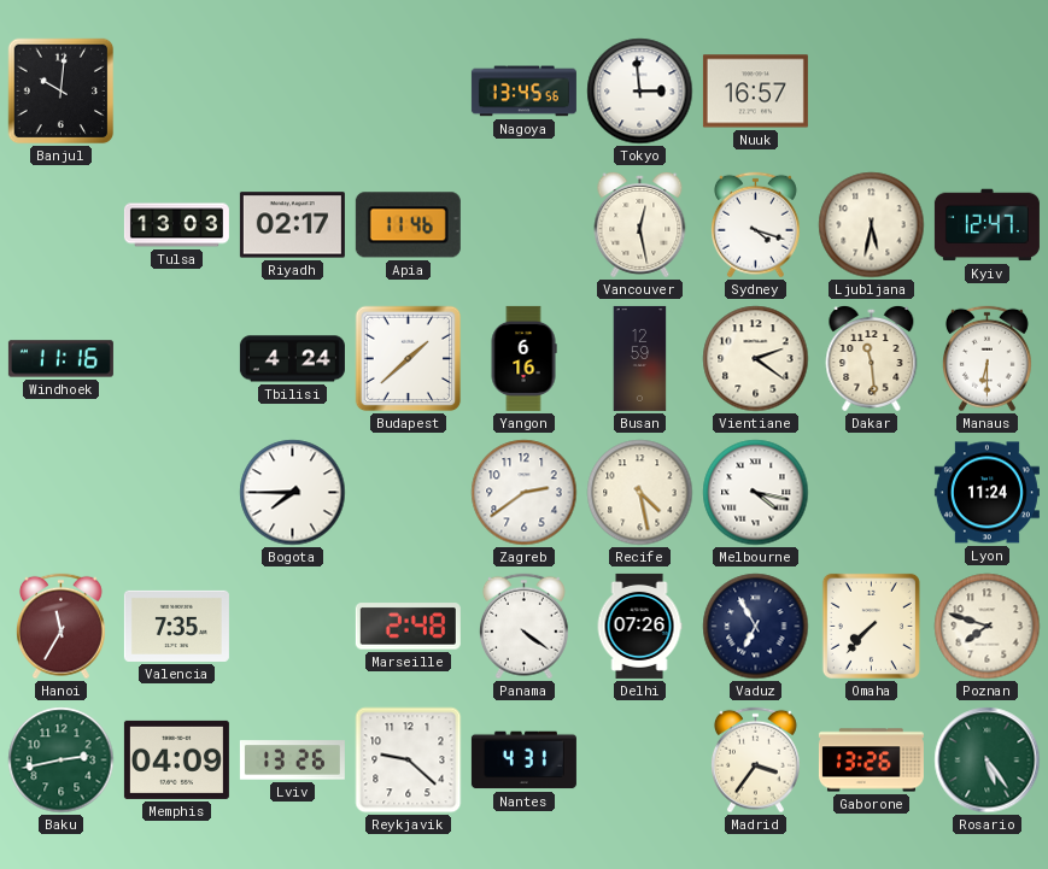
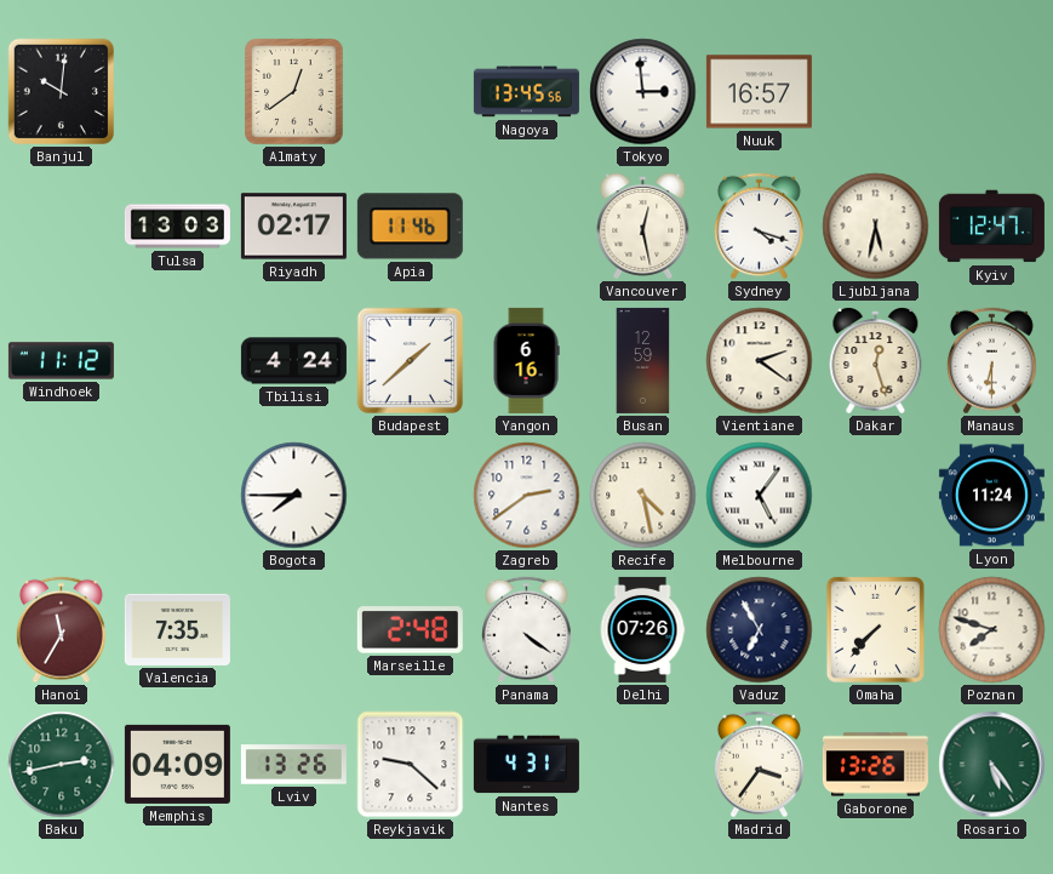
Almaty: none -> 12:39 (294, 92)
Windhoek: 11:16 -> 11:12 (61, 361)
Dakar: 11:29 -> 12:27 (876, 360)
Melbourne: 4:17 -> 5:06 (760, 496)
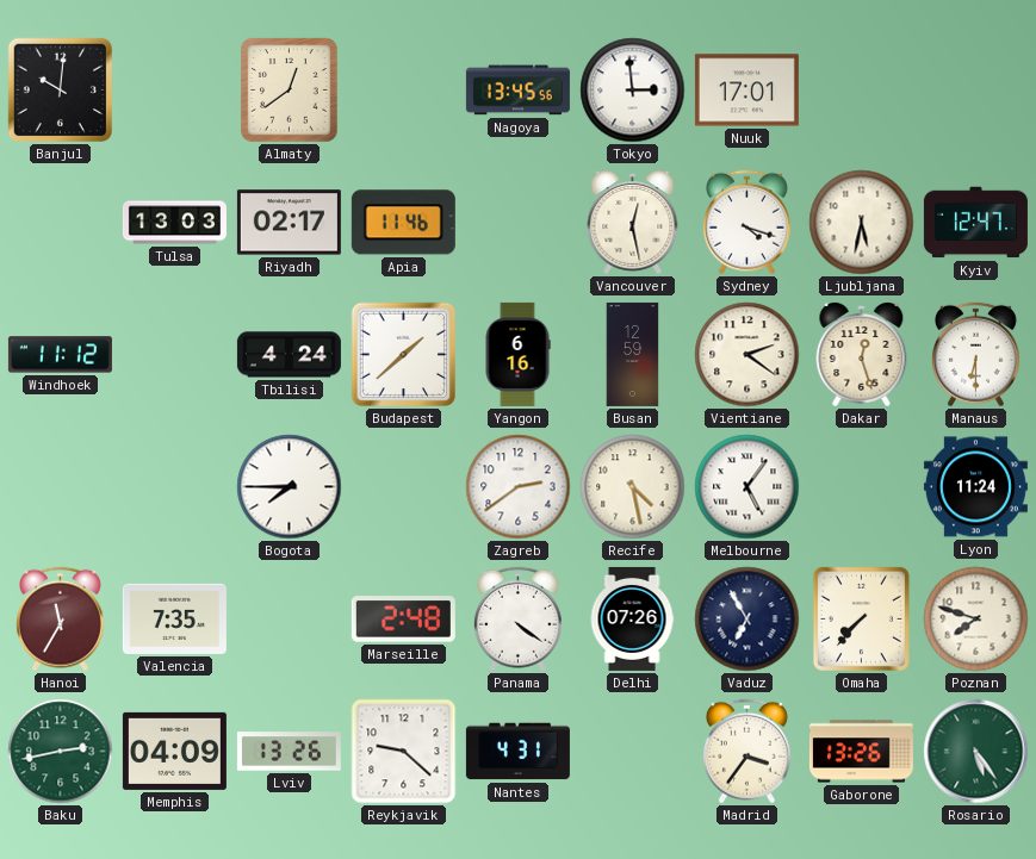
Nuuk: 16:57 -> 17:01 (746, 91)
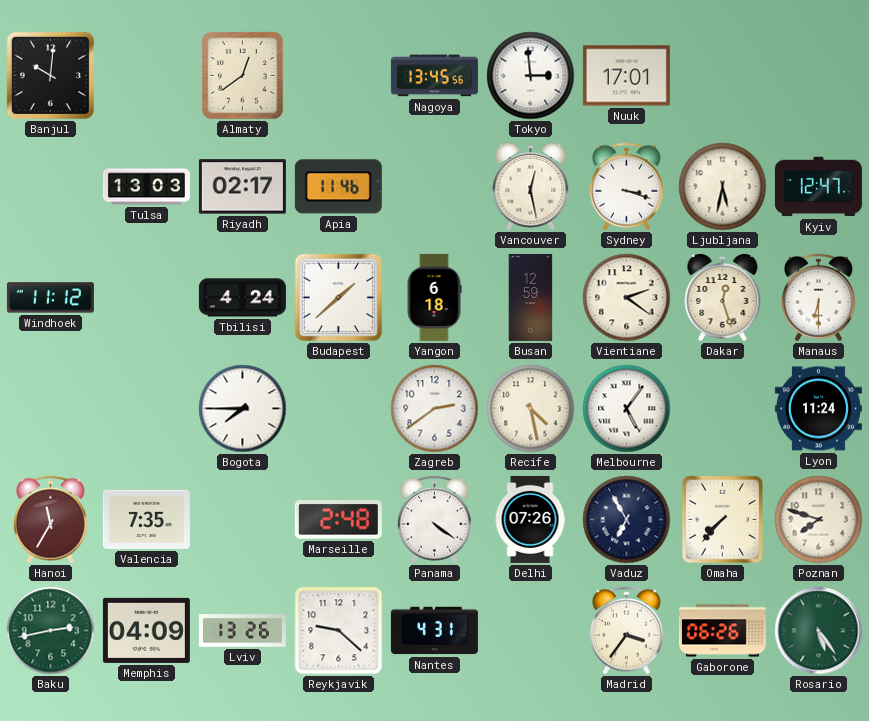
Sydney: 4:18 -> 3:18 (626, 187)
Yangon: 6:16 -> 6:18 (434, 297)
Gaborone: 13:26 -> 06:26 (722, 631)
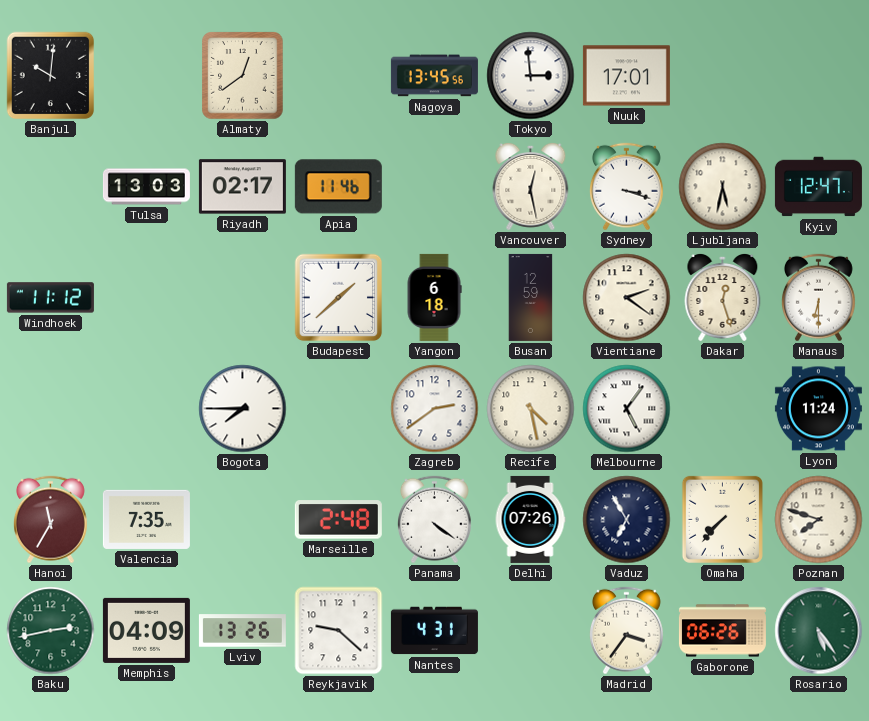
Tbilisi: 4:24 -> none (242, 298)
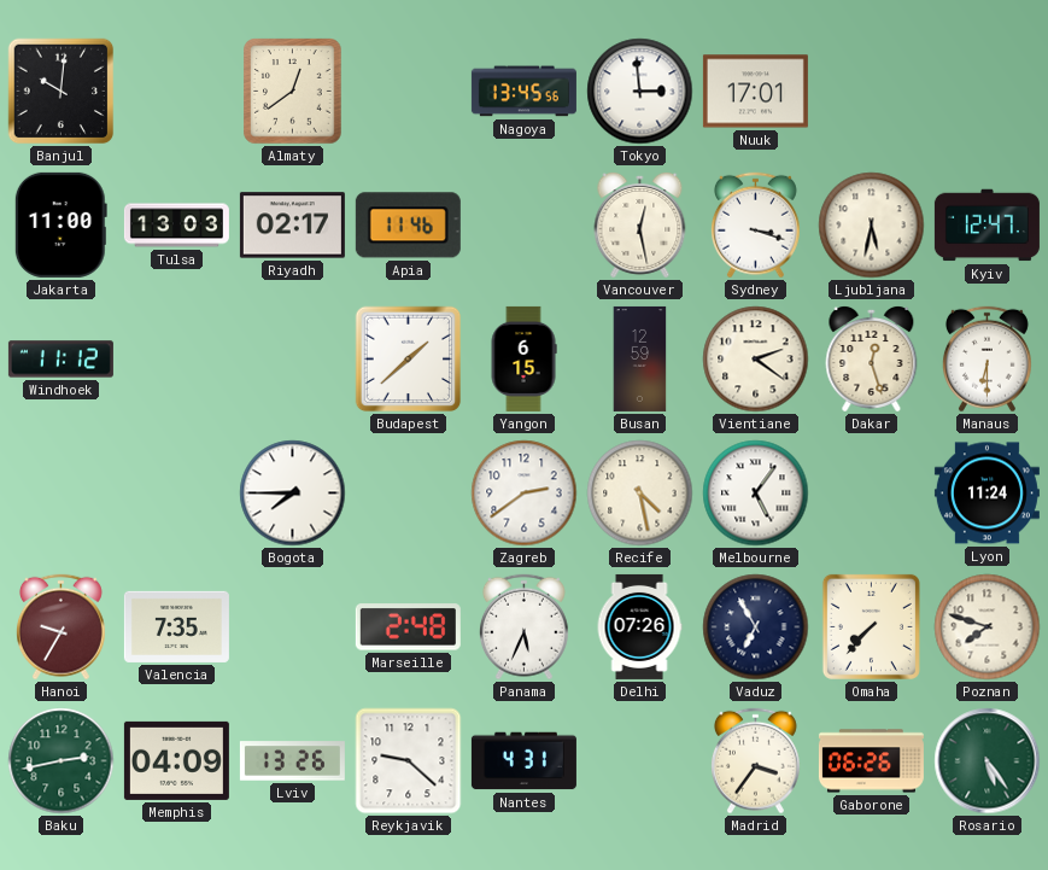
Jakarta: none -> 11:00 (60, 224)
Yangon: 6:18 -> 6:15 (523, 358)
Hanoi: 11:35 -> 9:35 (60, 627)
Panama: 4:21 -> 5:34 (523, 627)
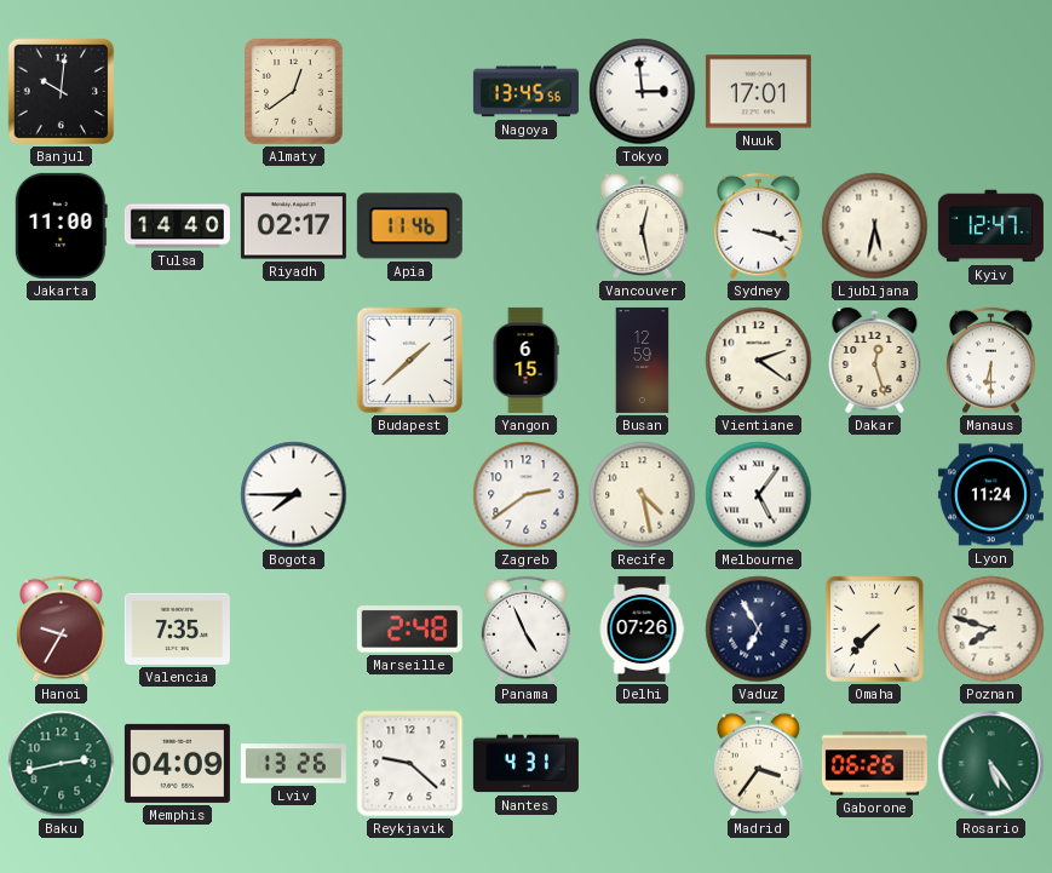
Tulsa: 13:03 -> 14:40 (177, 226)
Windhoek: 11:12 -> none (60, 360)
Panama: 5:34 -> 4:56 (525, 630)
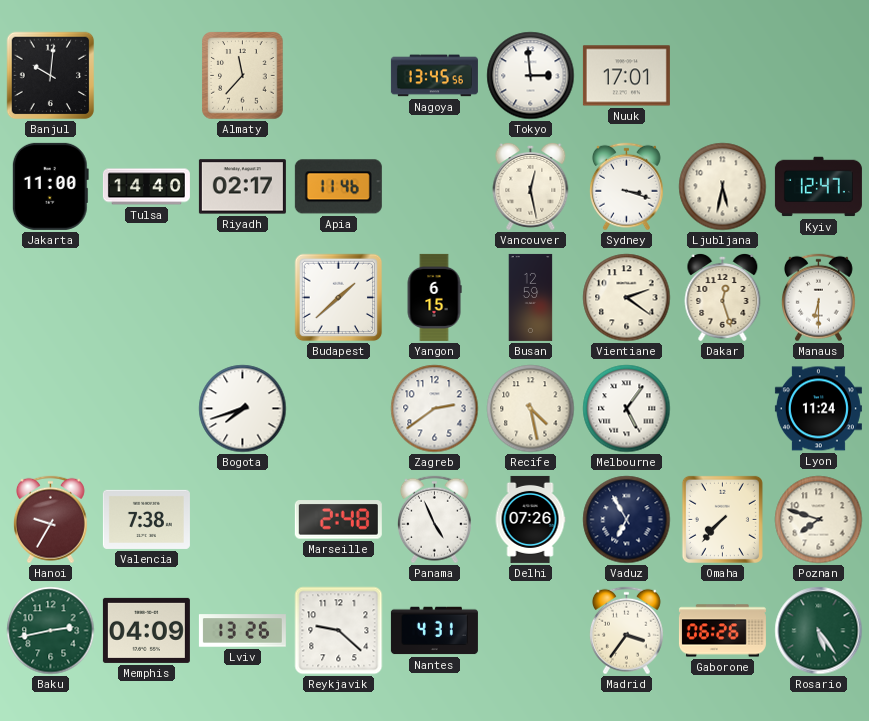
Almaty: 12:39 -> 11:37 (243, 76)
Bogota: 7:45 -> 7:42 (243, 409)
Valencia: 7:35 -> 7:38 (146, 519)
